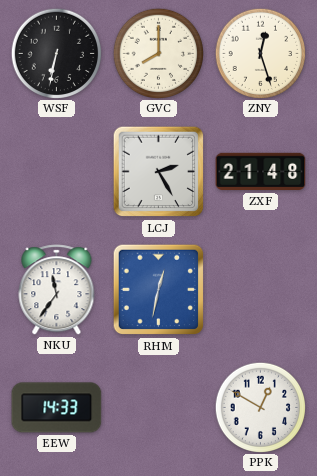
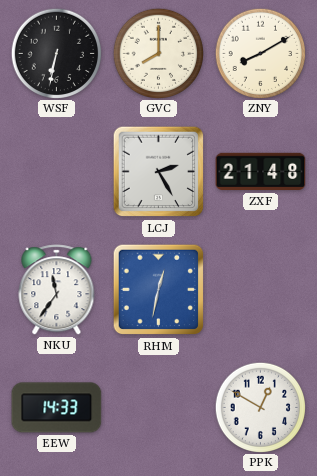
ZNY: 12:27 -> 8:10 (260, 53)
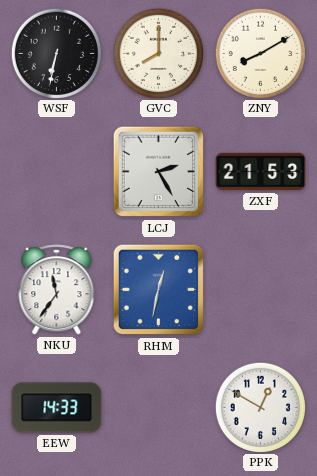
ZXF: 21:48 -> 21:53 (261, 172)
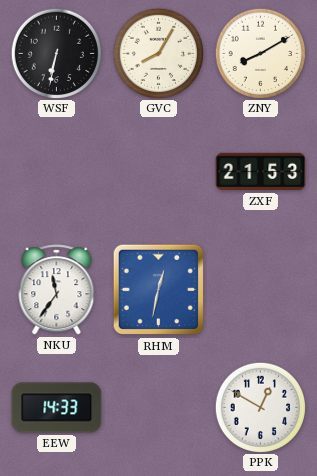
GVC: 8:00 -> 8:05 (158, 53)
LCJ: 2:25 -> none (159, 172)
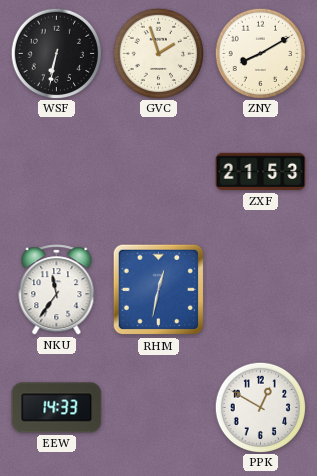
GVC: 8:05 -> 1:57 (158, 53)
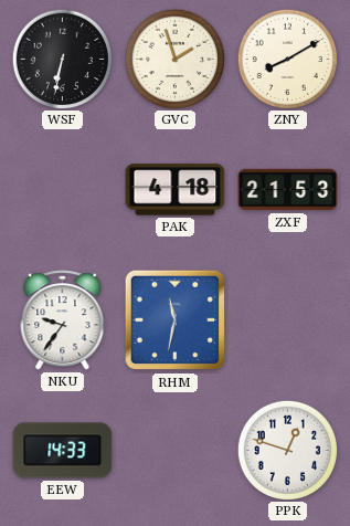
PAK: none -> 4:18 (176, 190)
NKU: 11:36 -> 9:36 (63, 320)
RHM: 12:32 -> 11:32 (176, 320)
PPK: 12:50 -> 12:48 (287, 450)
